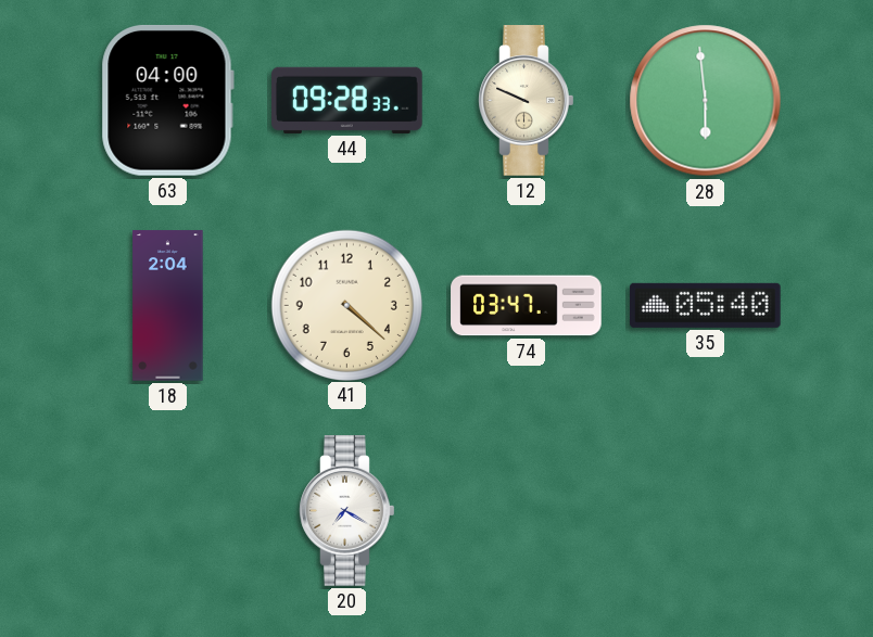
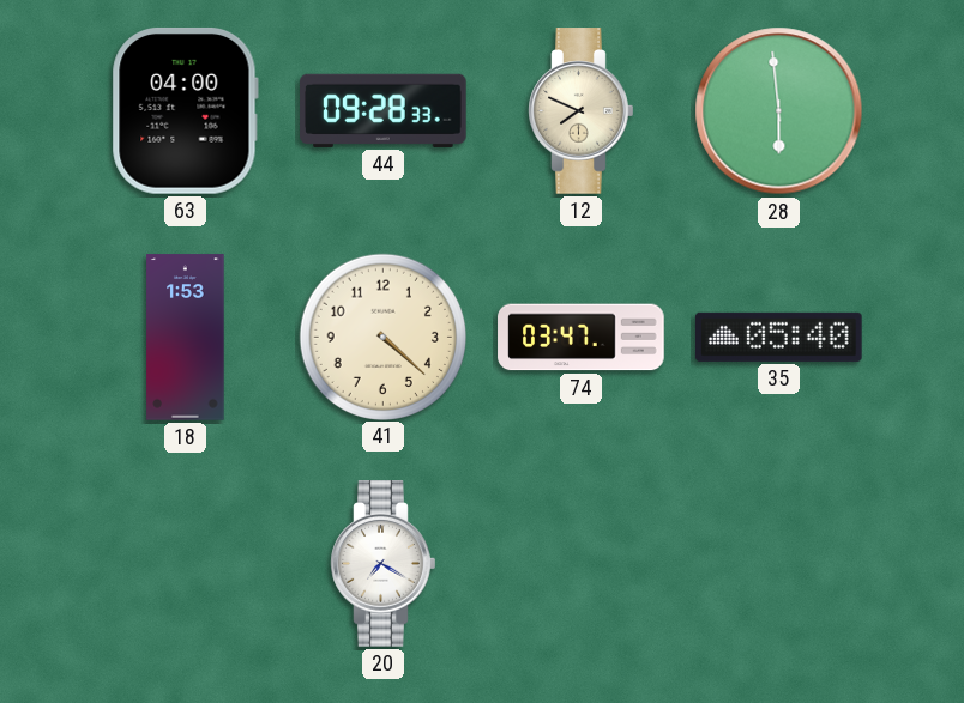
12: 9:49 -> 7:49 (582, 111)
18: 2:04 -> 1:53 (186, 338)
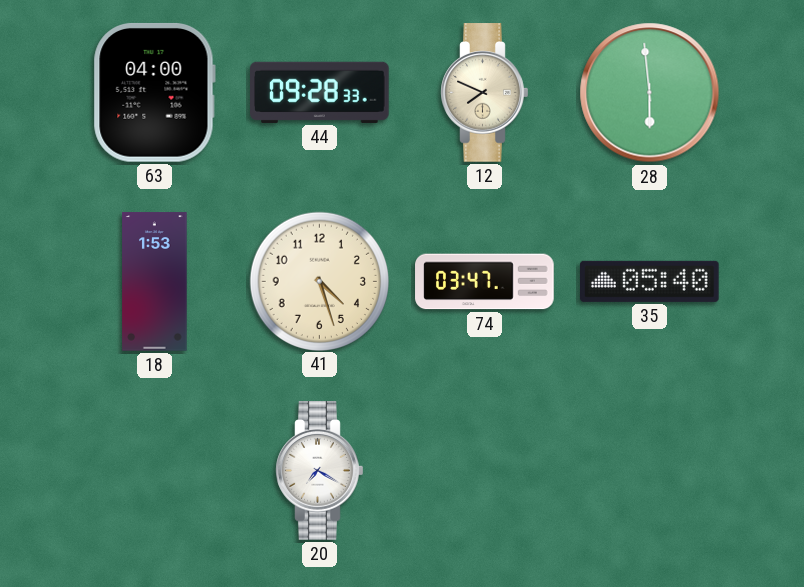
41: 4:22 -> 4:27 (319, 281)
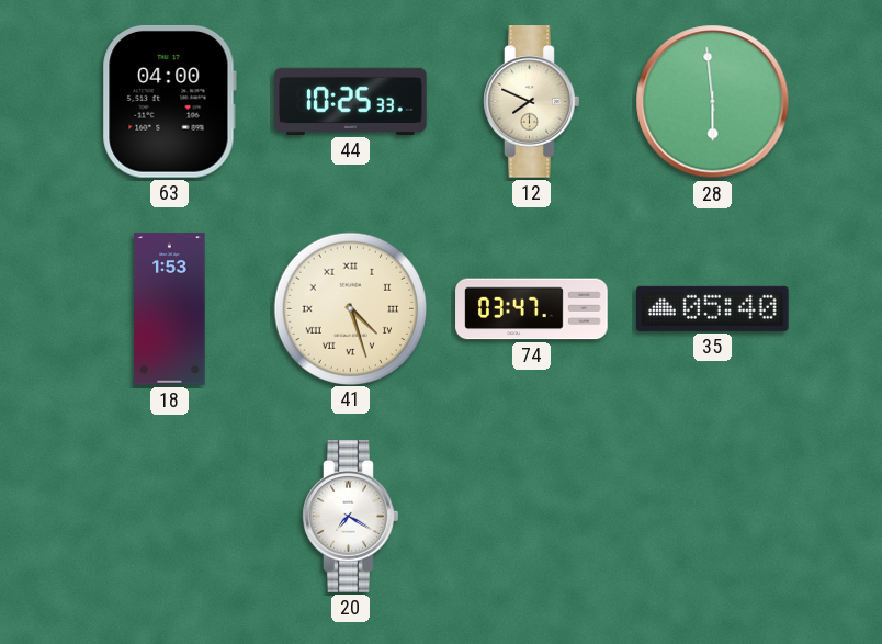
44: 09:28 -> 10:25 (351, 101)
41 numerals: Arabic -> Roman (350, 308)
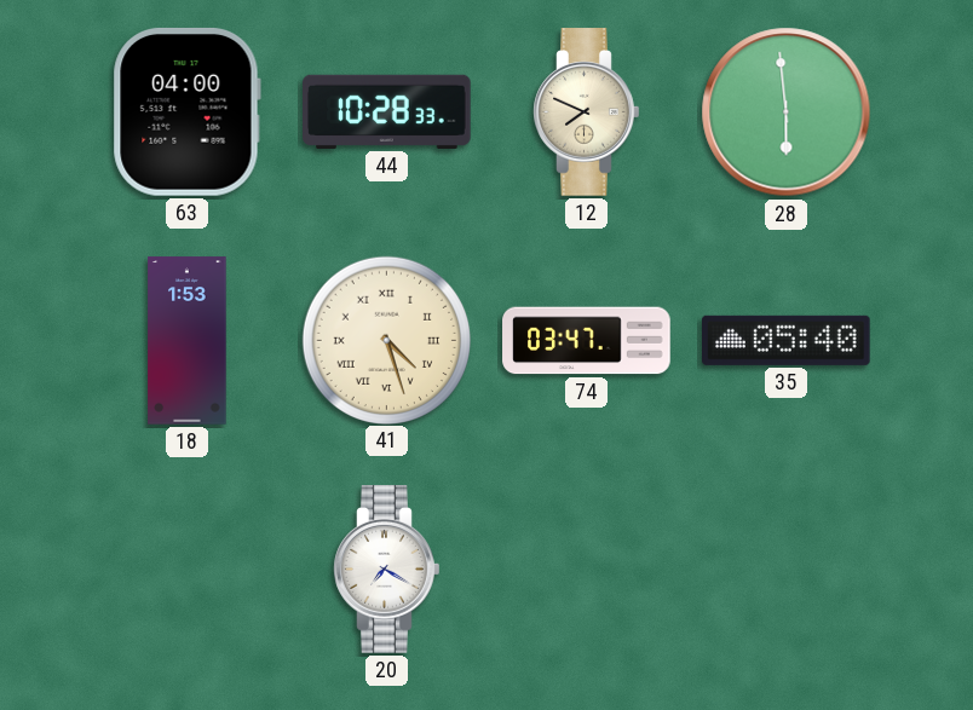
44: 10:25 -> 10:28 (387, 111)
